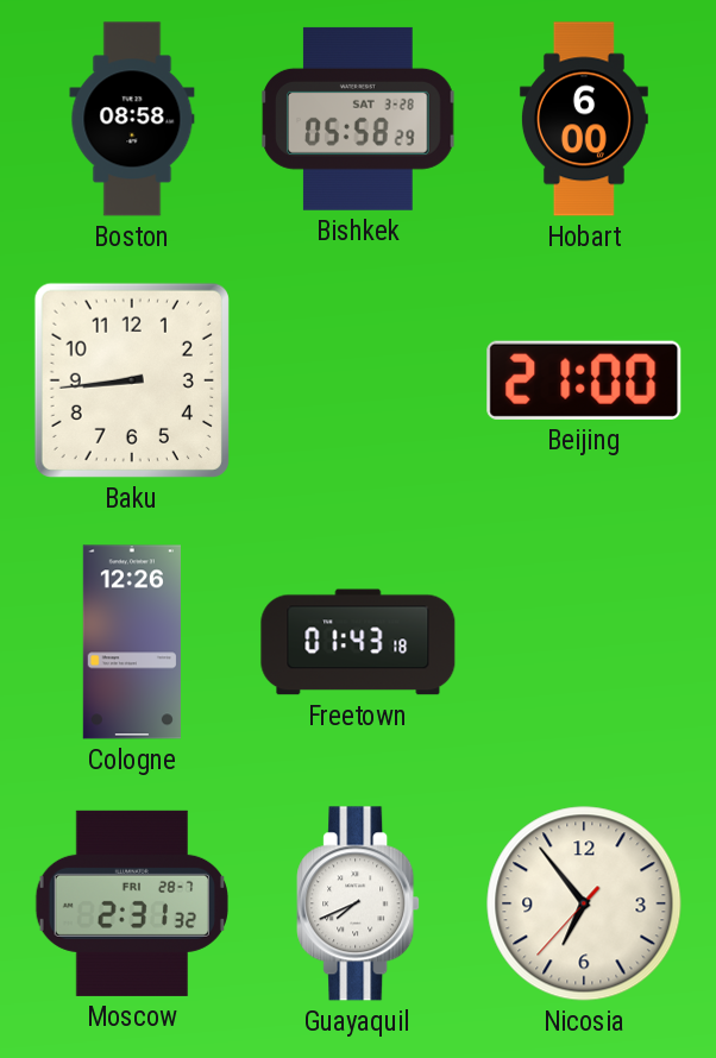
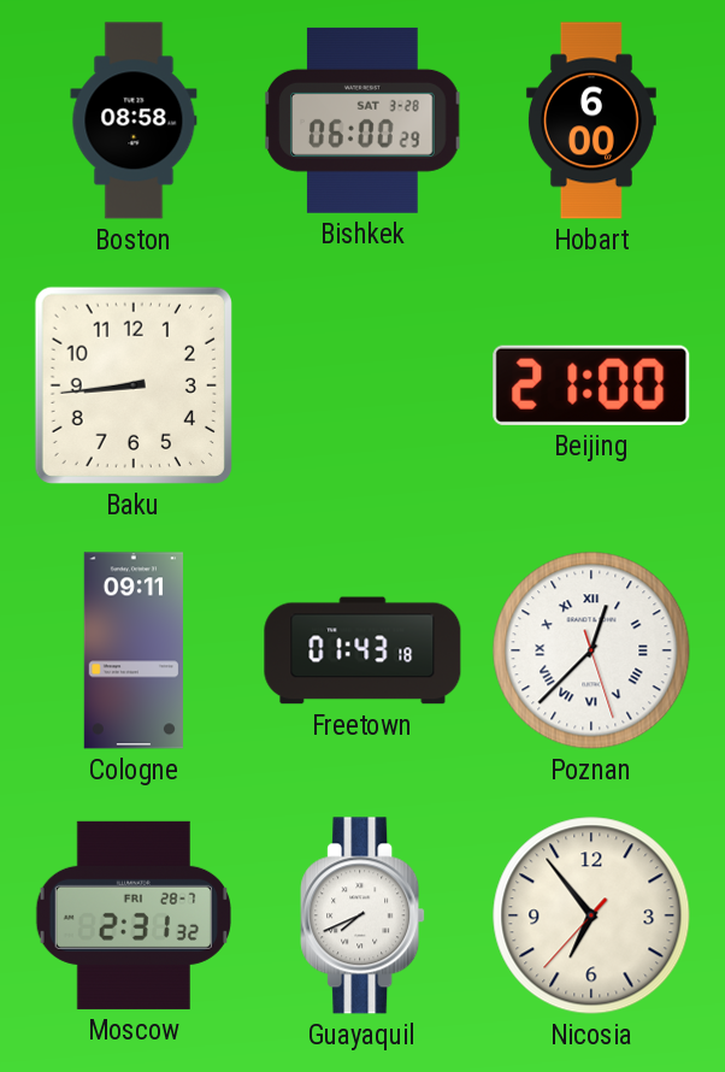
Bishkek: 05:58 -> 06:00 (362, 120)
Cologne: 12:26 -> 09:11 (134, 650)
Poznan: none -> 12:37 (591, 650)
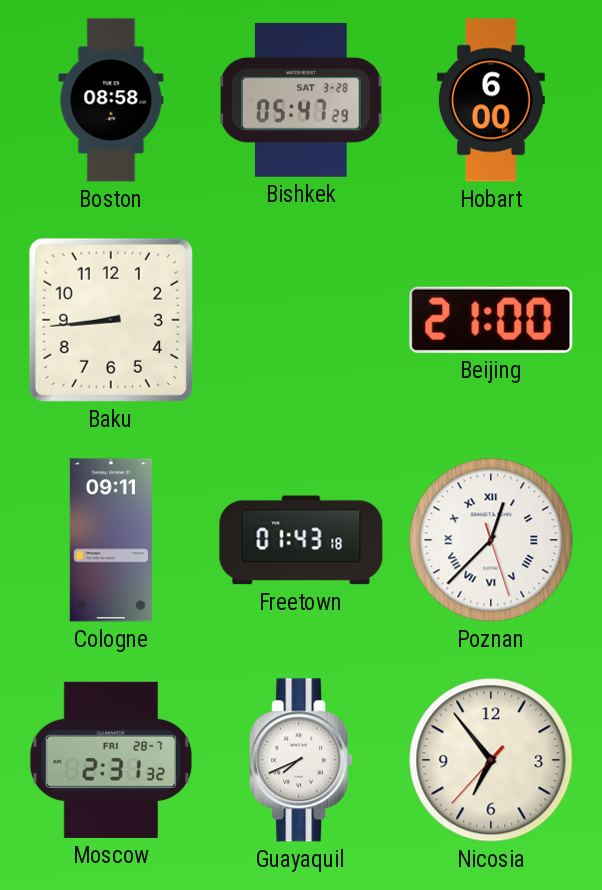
Bishkek: 06:00 -> 05:47 (301, 100)
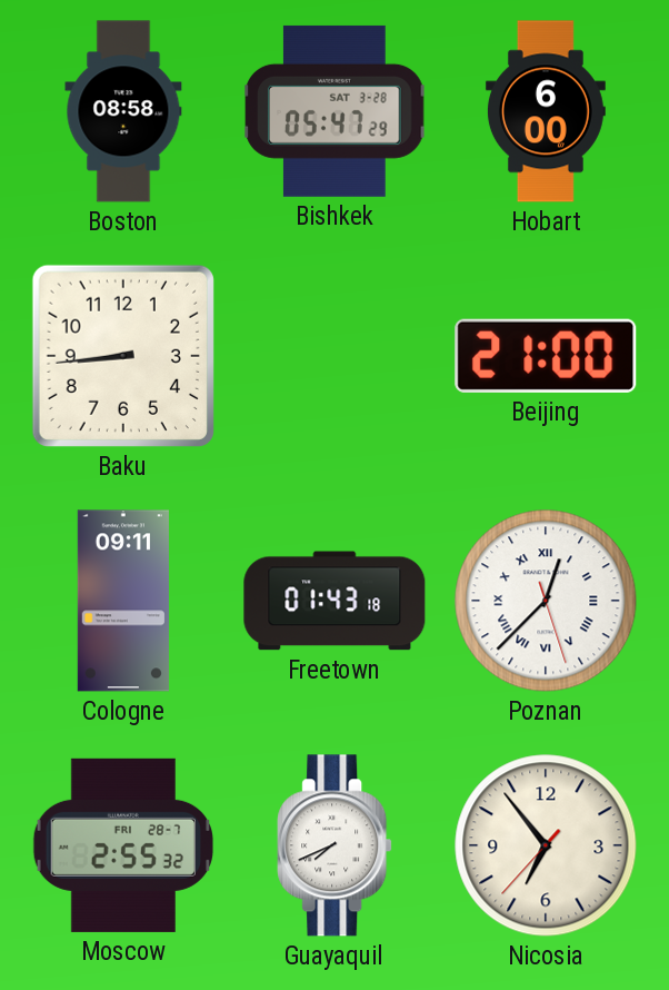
Moscow: 2:31 -> 2:55 (123, 845)
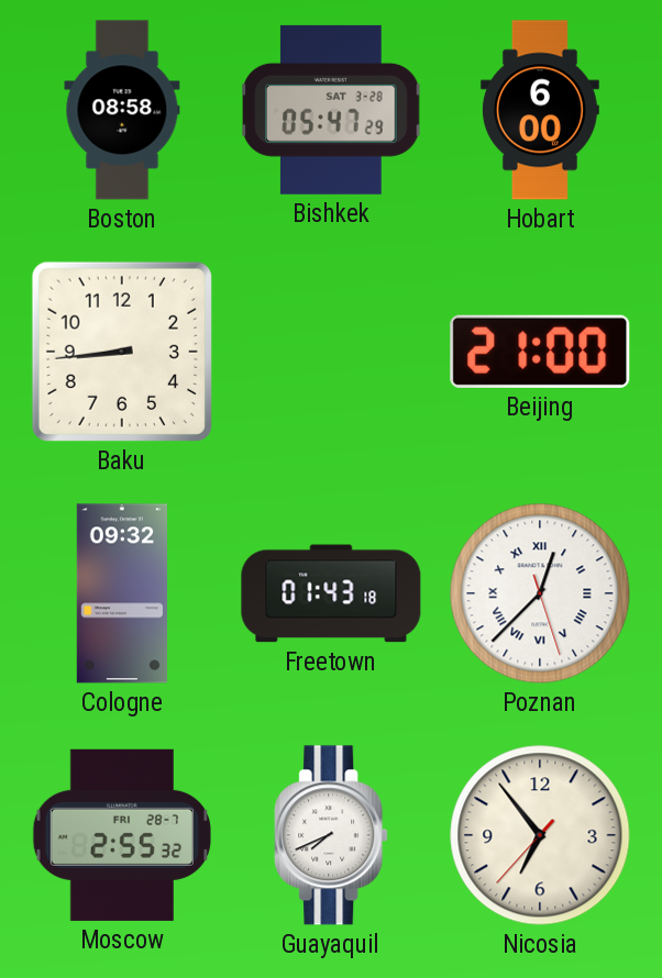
Cologne: 09:11 -> 09:32 (122, 593)
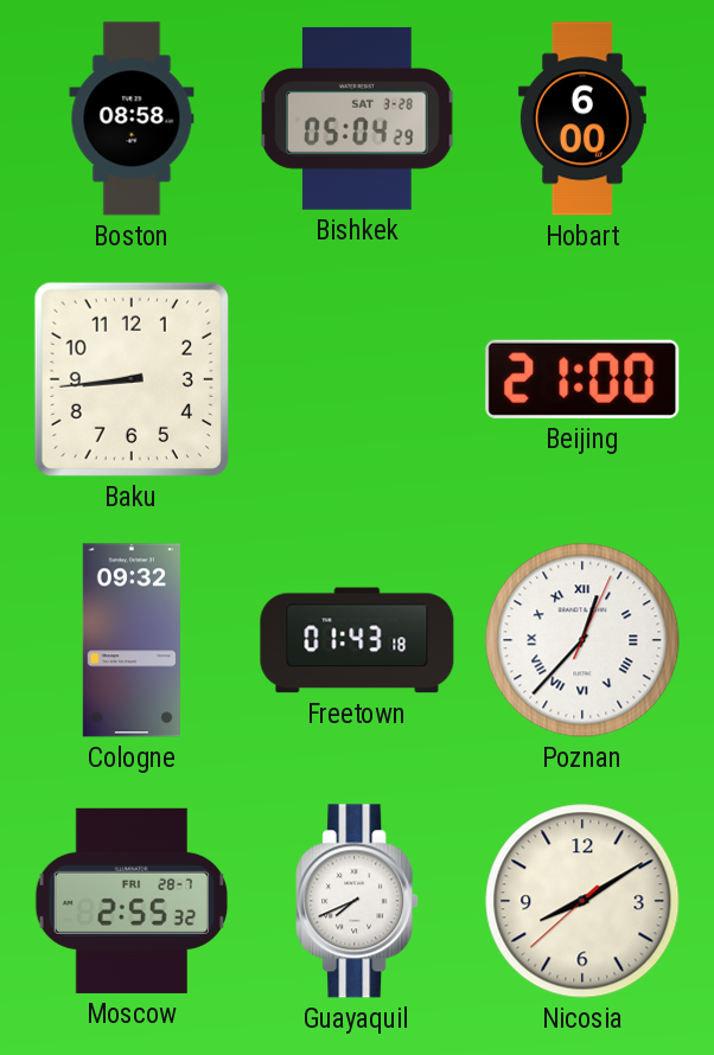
Bishkek: 05:47 -> 05:04 (357, 119)
Poznan: 12:37:27 -> 12:37:04 (582, 640)
Nicosia: 6:53 -> 8:09 (582, 901)
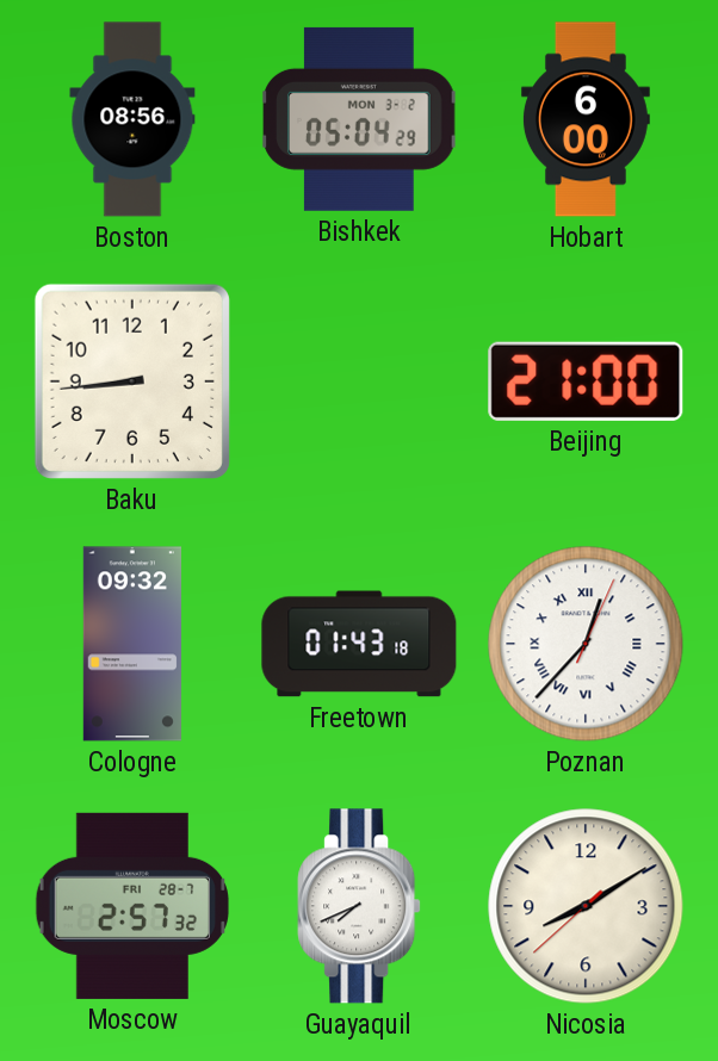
Boston: 08:58 -> 08:56 (132, 119)
Bishkek date: SAT 3-28 -> MON 3-2 (359, 119)
Moscow: 2:55 -> 2:57 (132, 906)
